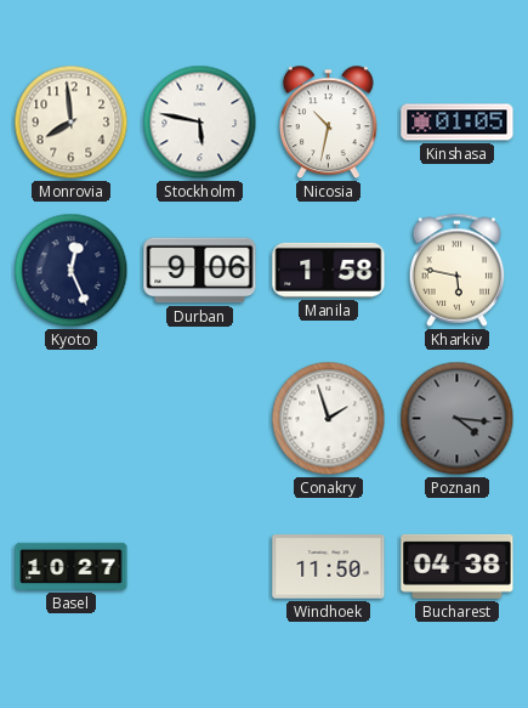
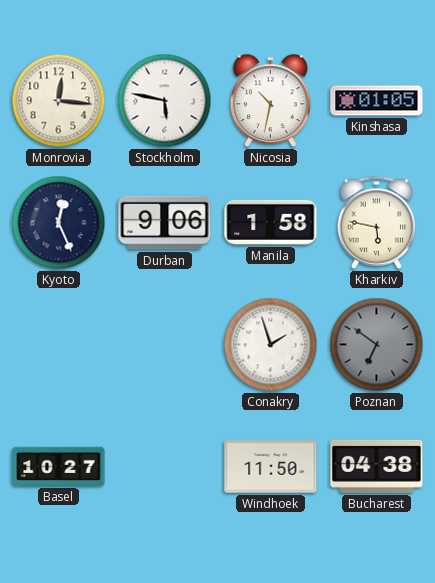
Monrovia: 7:59 -> 12:16 (59, 101)
Poznan: 4:16 -> 6:51 (377, 345)
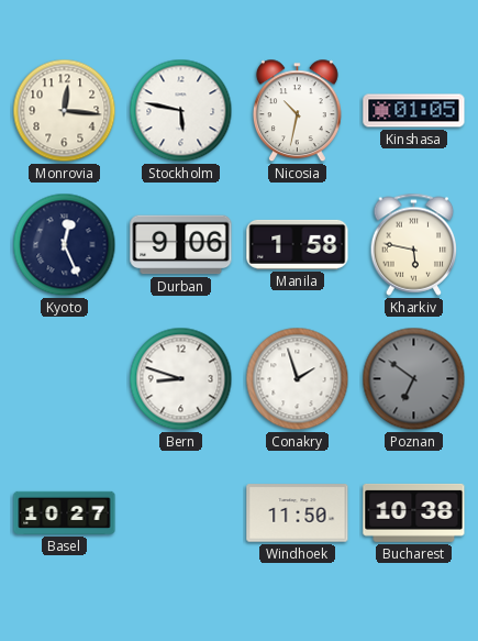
Bern: none -> 8:48 (181, 379)
Bucharest: 04:38 -> 10:38 (414, 512)
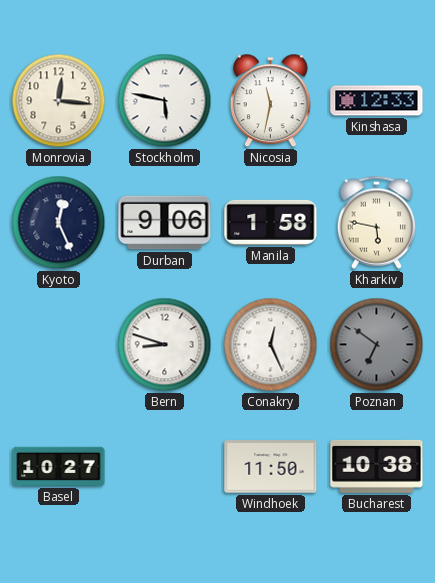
Nicosia: 10:32 -> 11:32 (270, 101)
Kinshasa: 01:05 -> 12:33 (377, 101)
Conakry: 1:57 -> 12:26 (271, 345)
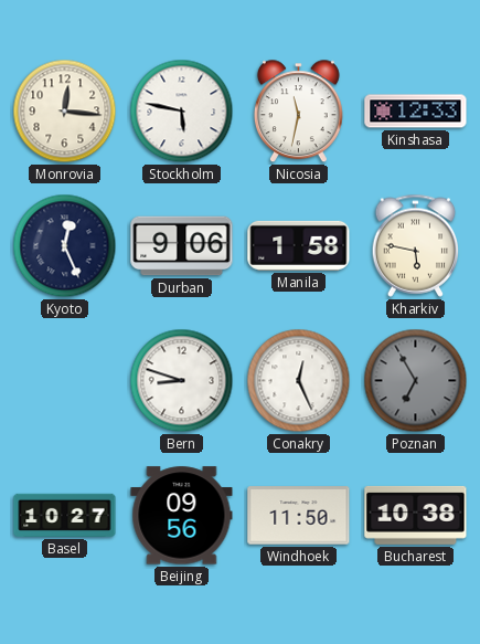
Poznan: 6:51 -> 6:55 (416, 381)
Beijing: none -> 09:56 (182, 516)
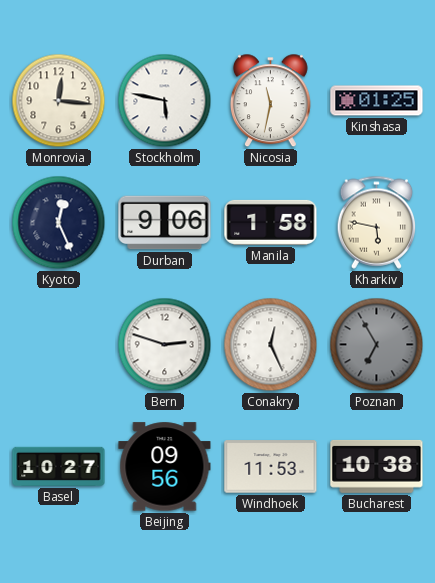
Kinshasa: 12:33 -> 01:25 (377, 101)
Bern: 8:48 -> 2:48 (165, 345)
Windhoek: 11:50 -> 11:53 (271, 467)
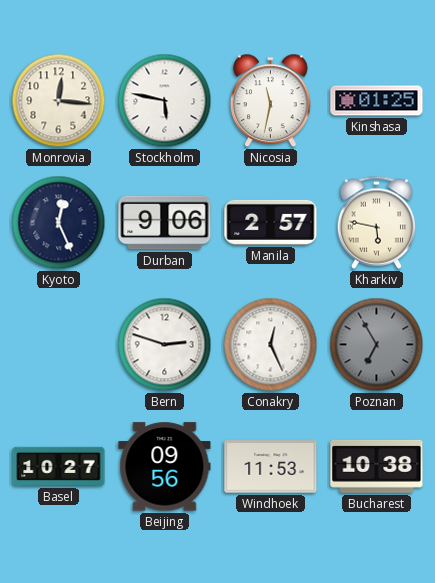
Manila: 1:58 -> 2:57 (271, 222)
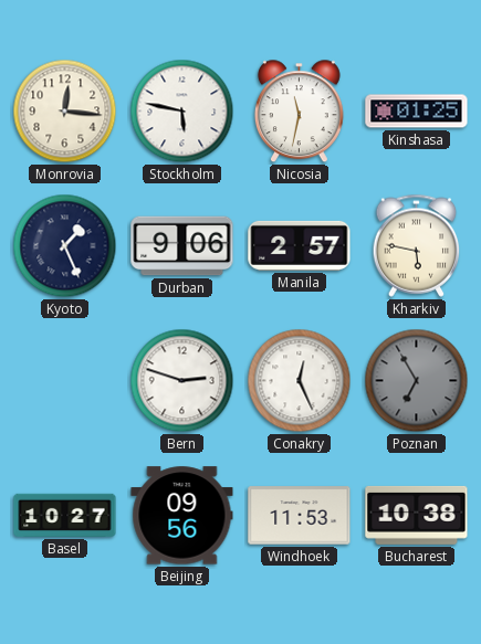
Kyoto: 12:26 -> 1:26 (65, 246)
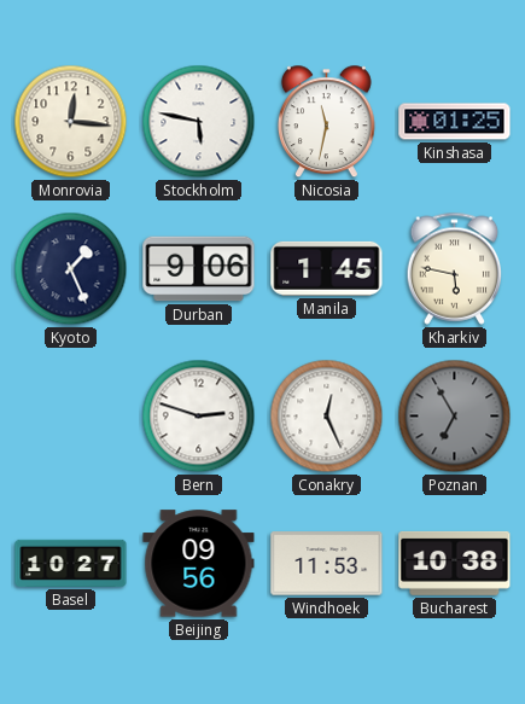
Manila: 2:57 -> 1:45 (327, 268)
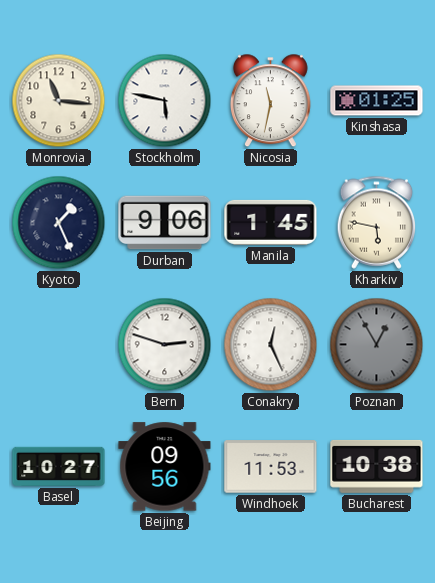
Monrovia: 12:16 -> 11:16 (59, 101)
Poznan: 6:55 -> 12:55 (377, 345)
